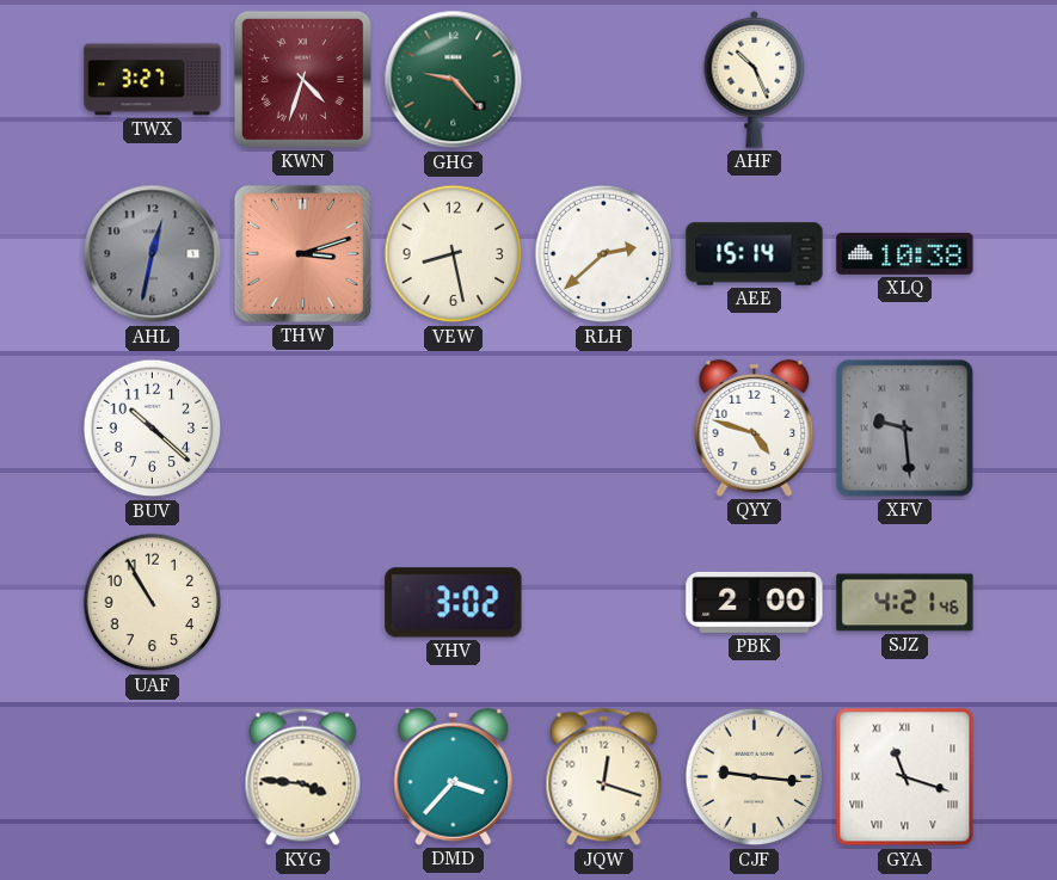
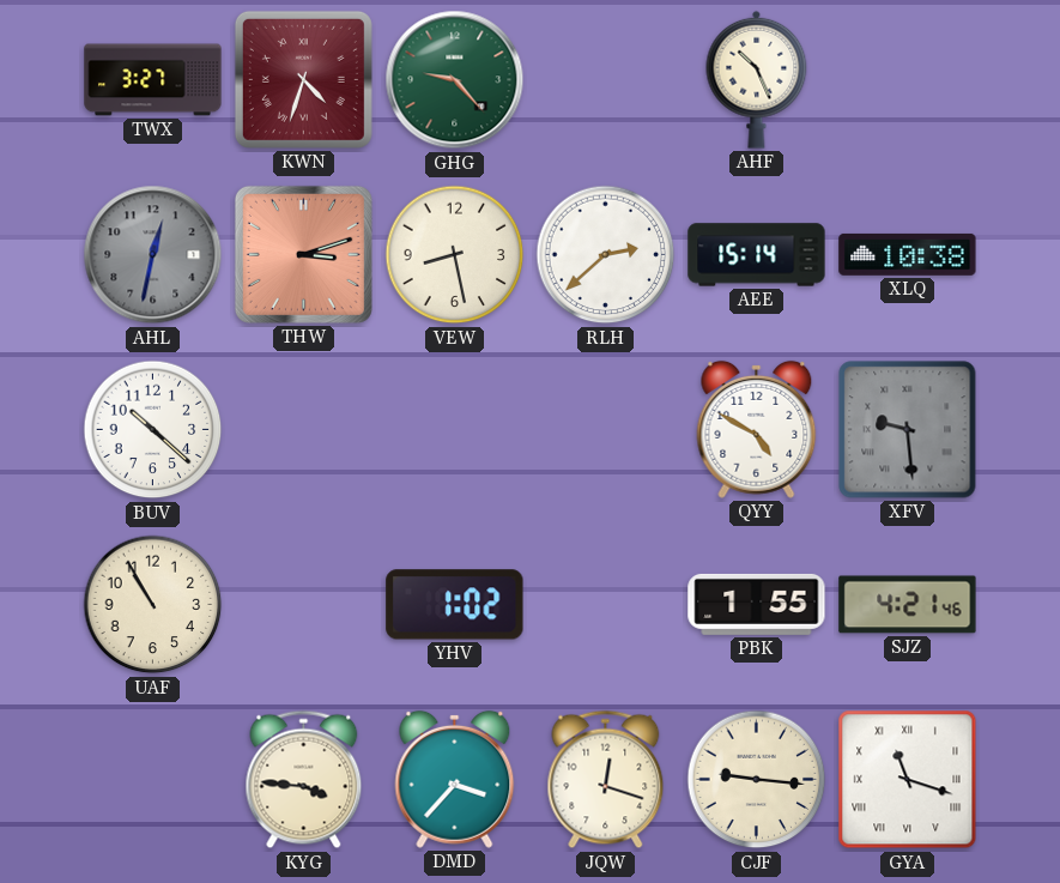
QYY: 4:48 -> 4:50 (757, 429)
YHV: 3:02 -> 1:02 (455, 605)
PBK: 2:00 -> 1:55 (757, 604)
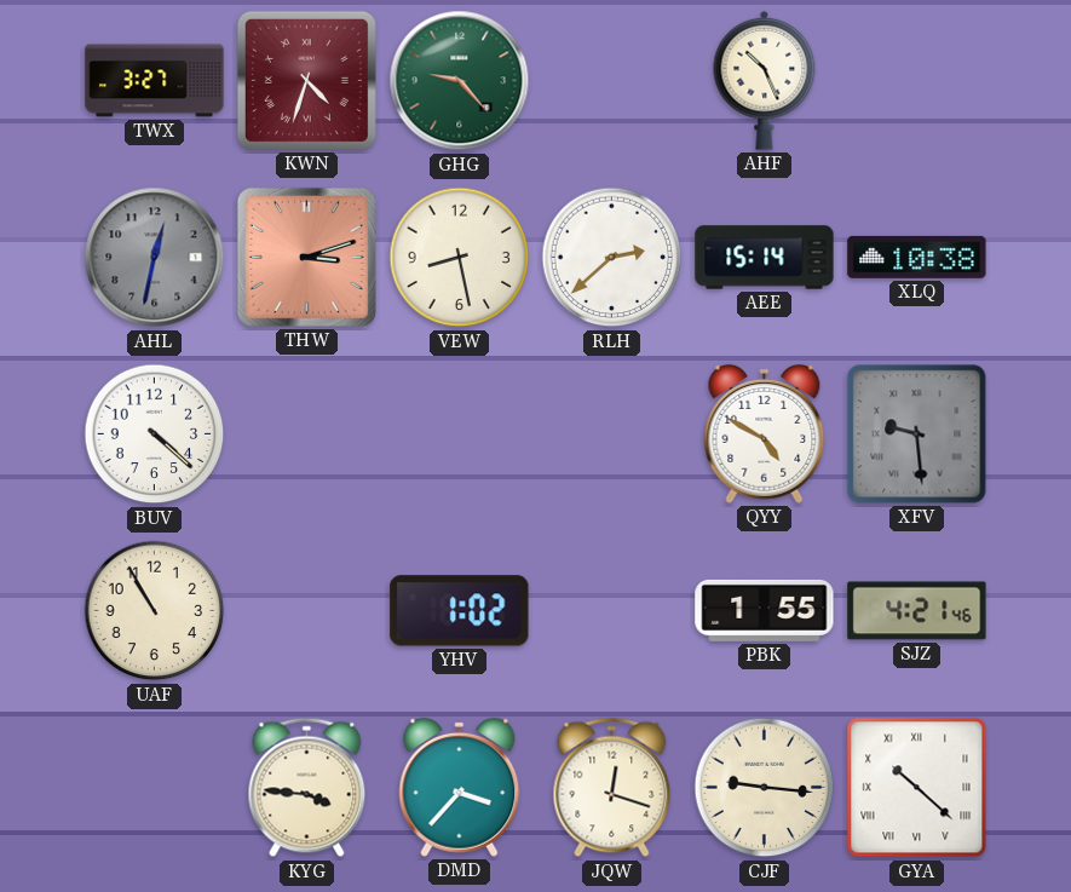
BUV: 10:22 -> 4:22 (155, 435)
GYA: 11:18 -> 10:22 (917, 788)
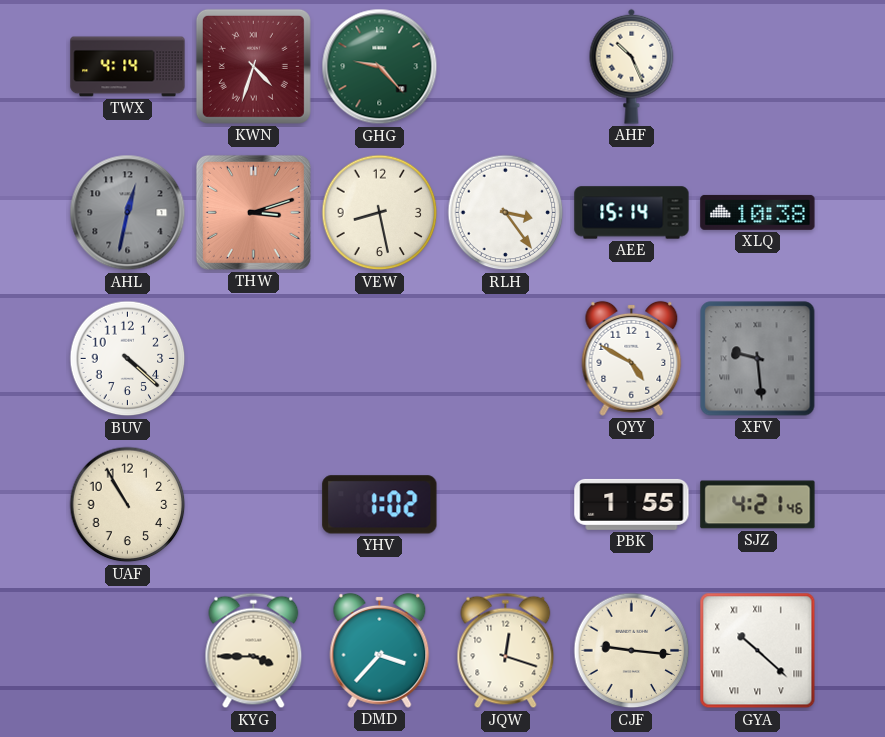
TWX: 3:27 -> 4:14 (128, 67)
RLH: 2:38 -> 3:24 (506, 213)
KYG: 3:46 -> 3:45 (254, 651)
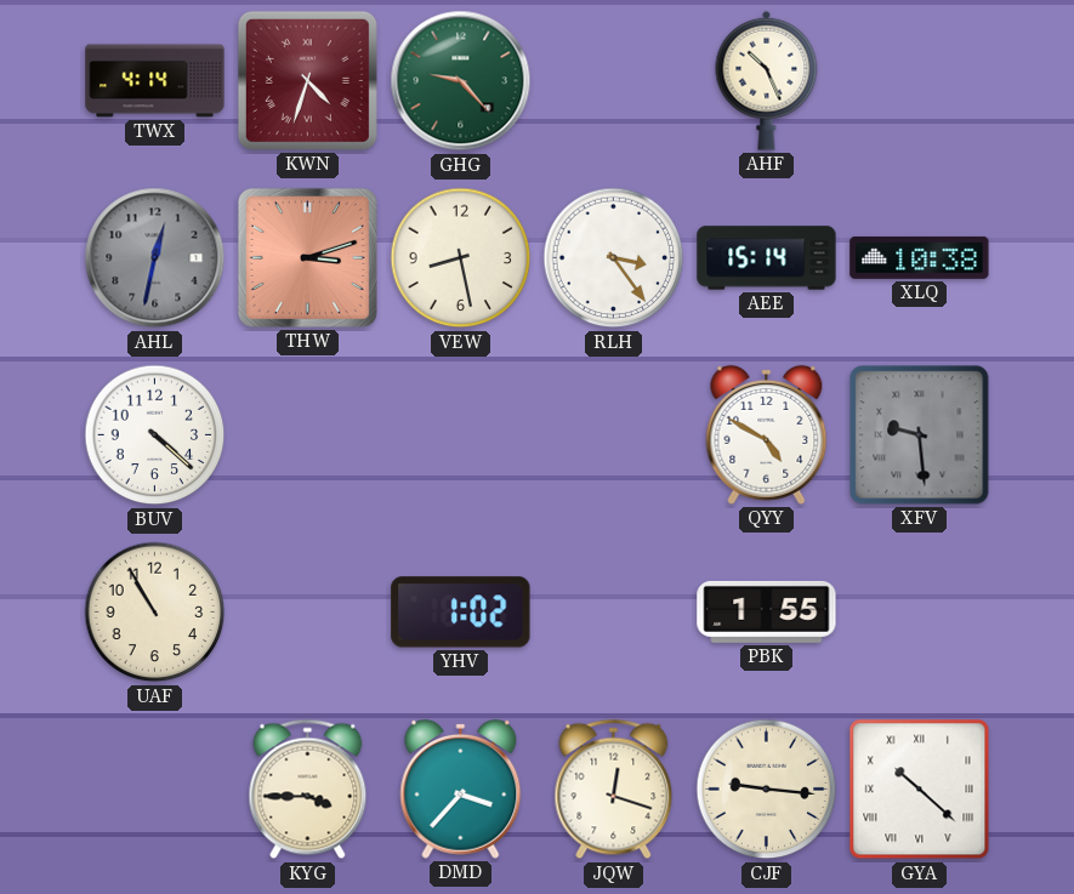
SJZ: 4:21 -> none (758, 505)
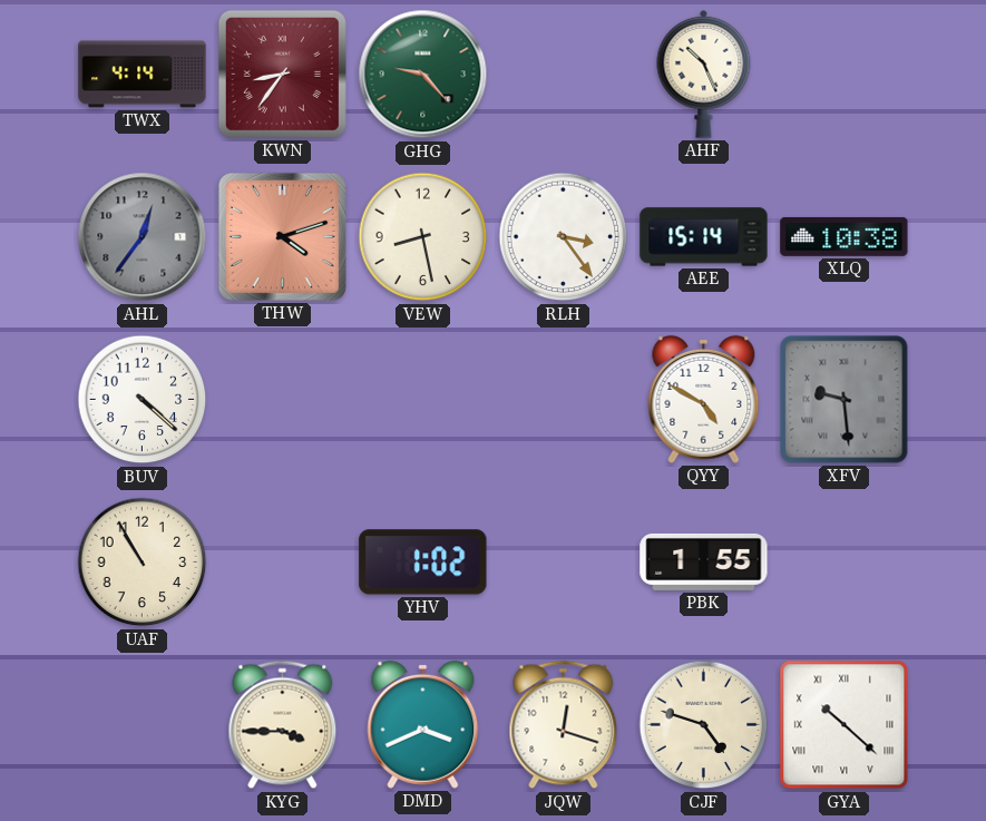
KWN: 4:33 -> 8:36 (282, 74)
AHL: 12:32 -> 12:36 (143, 237)
THW: 3:12 -> 4:12 (282, 236)
DMD: 3:37 -> 3:41 (423, 724)
CJF: 9:16 -> 4:48 (704, 725)
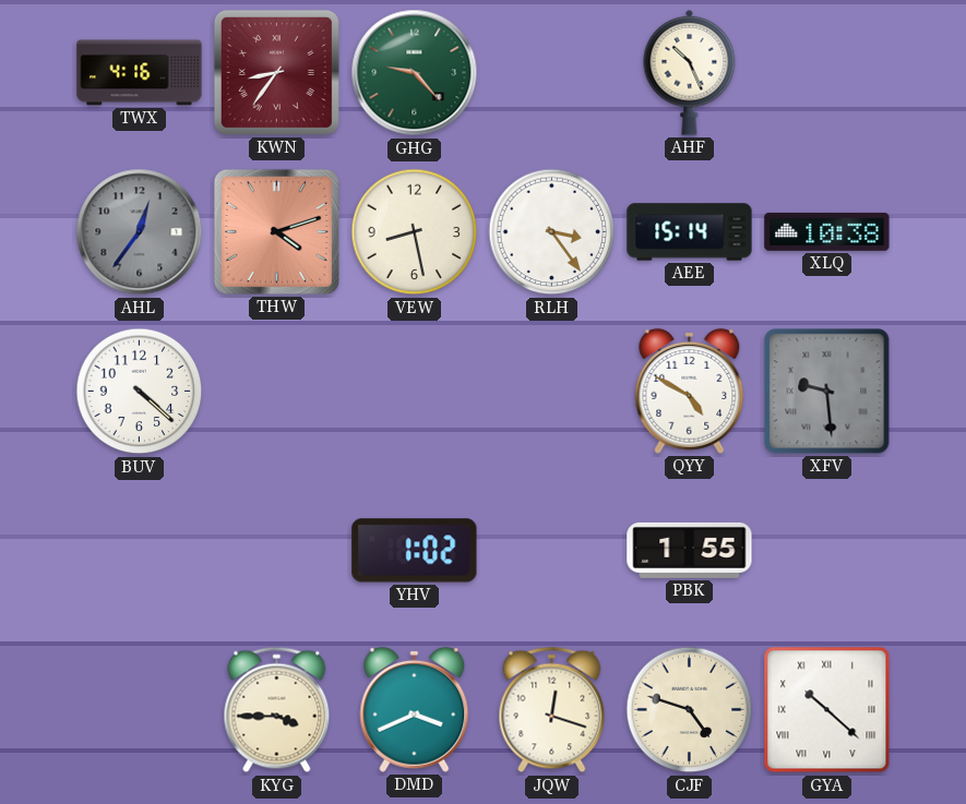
TWX: 4:14 -> 4:16 (140, 73)
UAF: 10:55 -> none (143, 563)
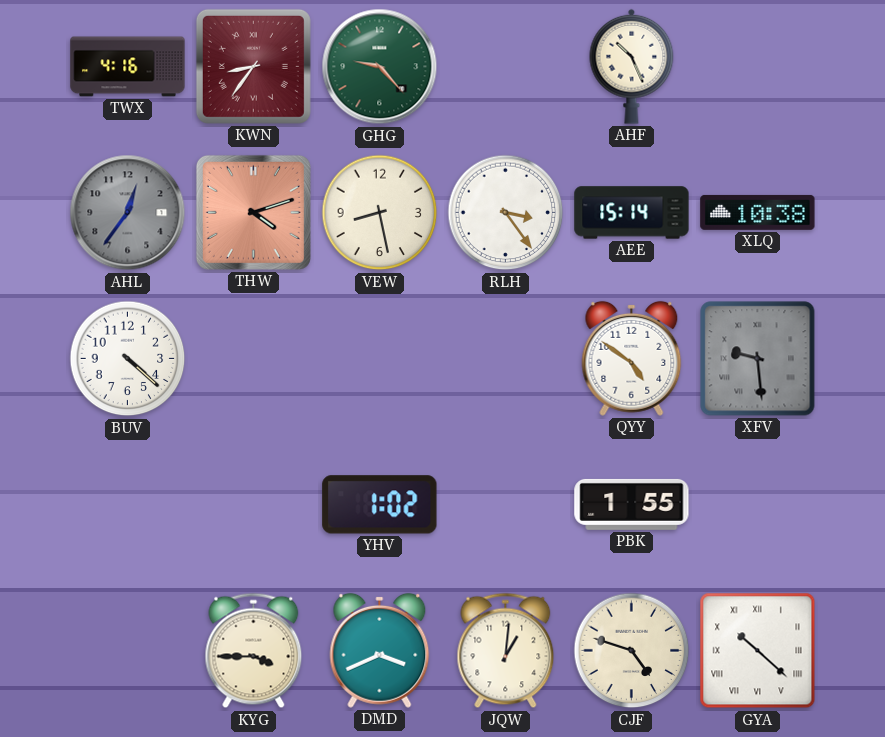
QYY: 4:50 -> 4:51 (632, 358)
JQW: 12:18 -> 1:01 (506, 651)
